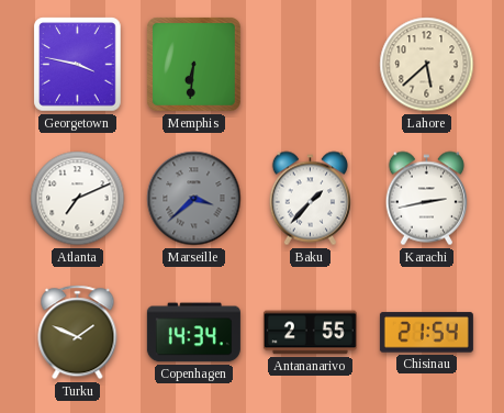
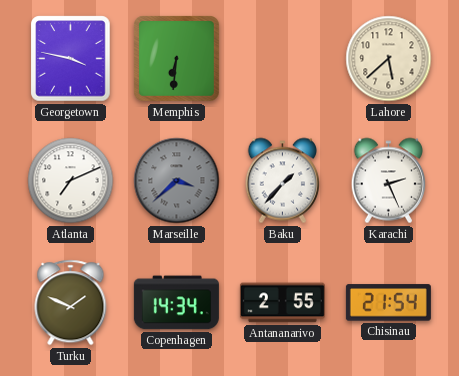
Karachi: 2:43 -> 2:26 (388, 181)
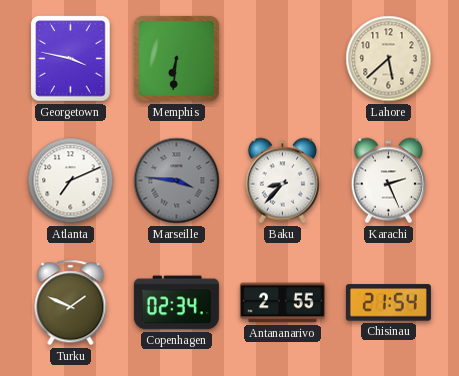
Marseille: 3:38 -> 3:46 (177, 181)
Baku: 1:37 -> 8:37 (282, 181)
Copenhagen: 14:34 -> 02:34 (176, 303)
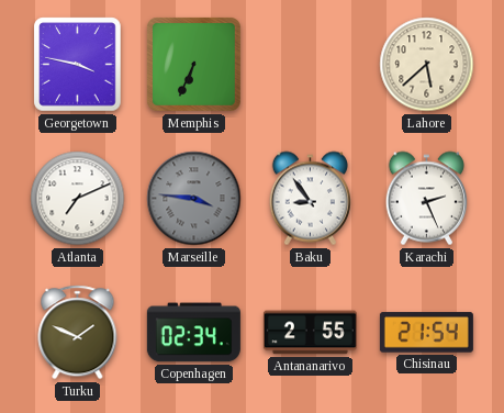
Memphis: 6:31 -> 6:34 (194, 65)
Baku: 8:37 -> 8:54 (310, 199)
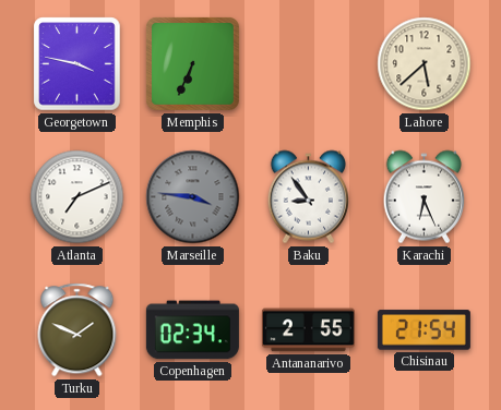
Karachi: 2:26 -> 6:26 (424, 197)
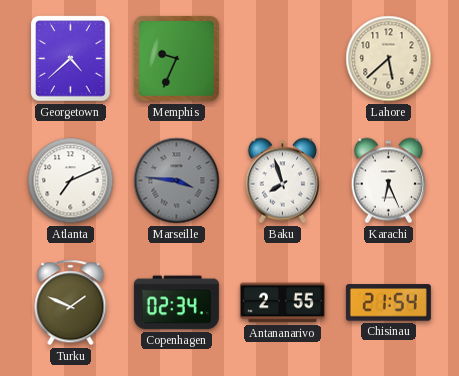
Georgetown: 3:47 -> 4:38 (71, 59)
Memphis: 6:34 -> 9:34 (177, 59)
Baku: 8:54 -> 7:57 (282, 181)
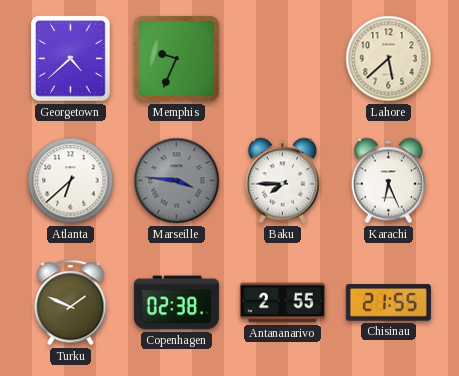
Atlanta: 7:11 -> 6:38 (71, 181)
Baku: 7:57 -> 7:45 (282, 181)
Copenhagen: 02:34 -> 02:38 (176, 303)
Chisinau: 21:54 -> 21:55 (388, 303)
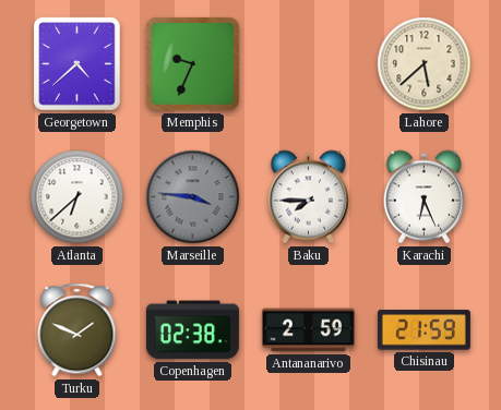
Antananarivo: 2:55 -> 2:59 (308, 330)
Chisinau: 21:55 -> 21:59 (424, 330)
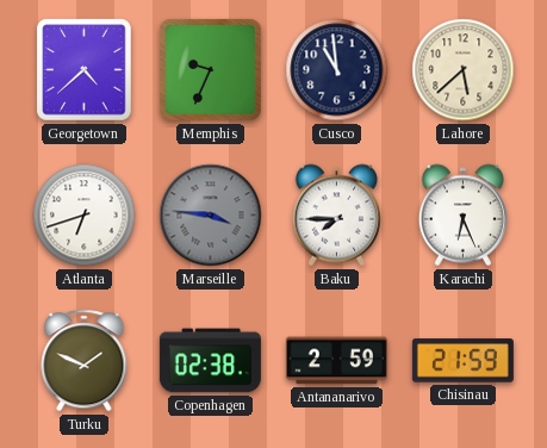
Cusco: none -> 10:59 (337, 70)
Atlanta: 6:38 -> 6:42 (85, 216)
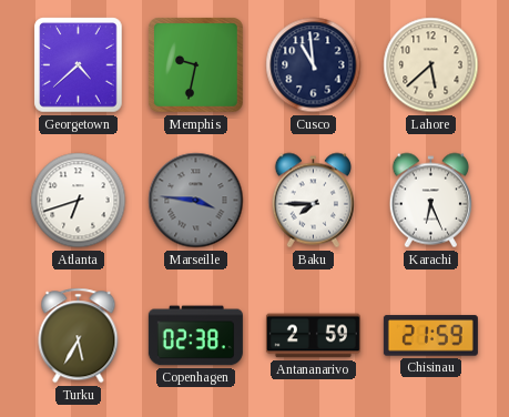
Memphis: 9:34 -> 9:32 (196, 65)
Turku: 1:49 -> 5:35 (79, 336)
